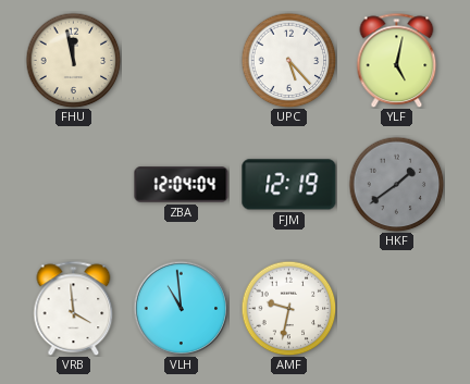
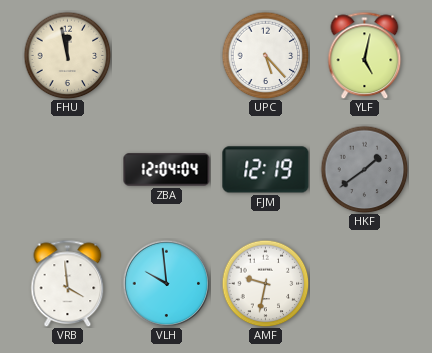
VLH: 10:59 -> 9:59 (166, 283)
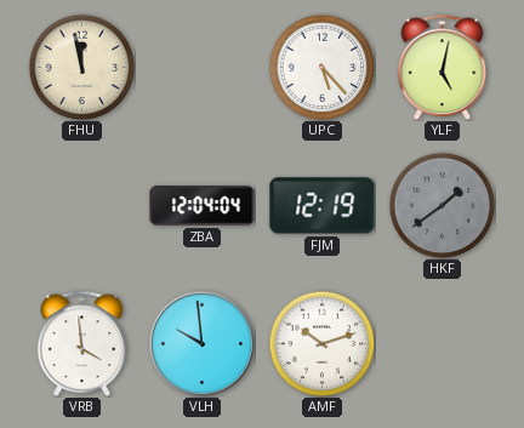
AMF: 9:32 -> 10:12 (321, 343)
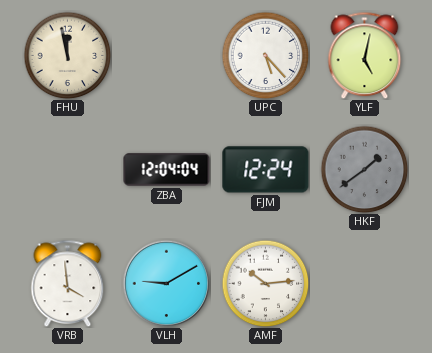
FJM: 12:19 -> 12:24 (266, 170)
VLH: 9:59 -> 9:10 (166, 283)
AMF: 10:12 -> 10:14 (265, 283)
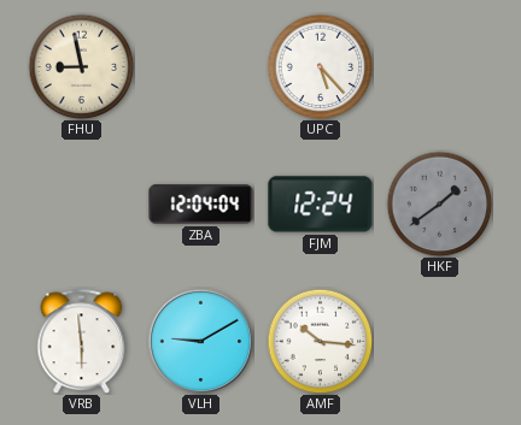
FHU: 11:58 -> 8:58 (81, 66)
YLF: 5:02 -> none (365, 55)
VRB: 3:59 -> 5:59 (82, 341)
AMF: 10:14 -> 10:16 (320, 341)
